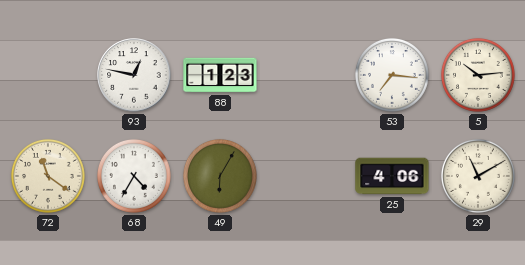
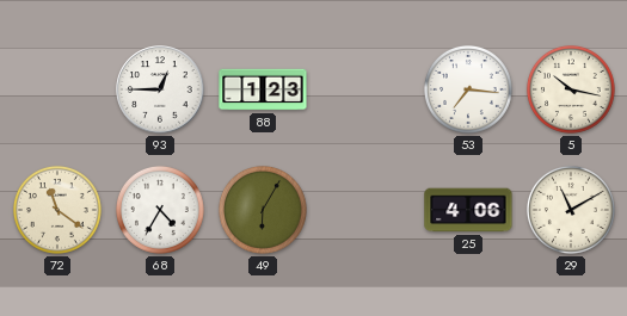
93: 12:47 -> 12:45 (160, 89)
5: 10:14 -> 10:17 (571, 89)
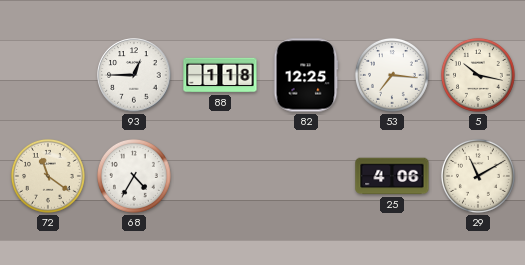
88: 1:23 -> 1:18 (220, 75)
82: none -> 12:25 (306, 75)
49: 6:05 -> none (263, 210)
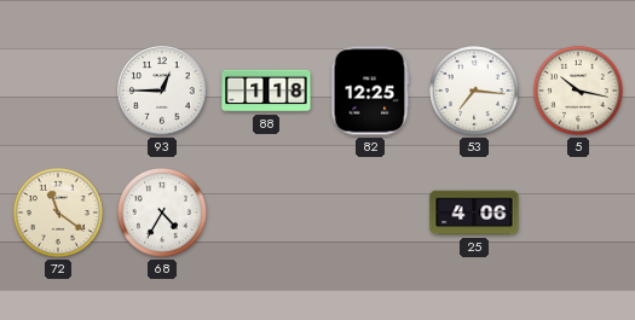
29: 11:10 -> none (478, 176)
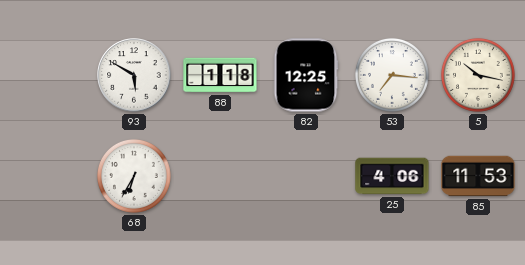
93: 12:45 -> 5:50 (134, 75)
72: 11:21 -> none (58, 213)
68: 4:35 -> 6:35 (134, 176)
85: none -> 11:53 (478, 176)
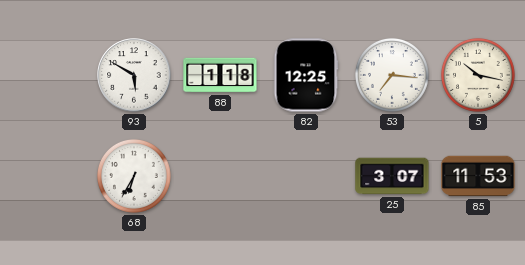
25: 4:06 -> 3:07 (392, 176)
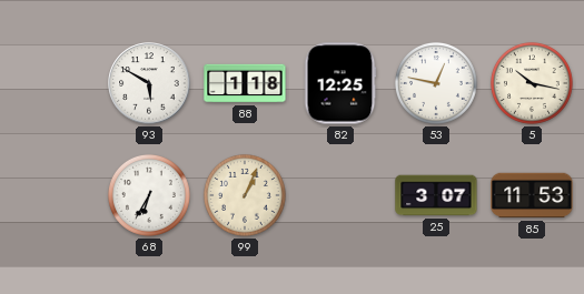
53: 7:16 -> 12:47 (436, 83)
99: none -> 1:04 (245, 195)
